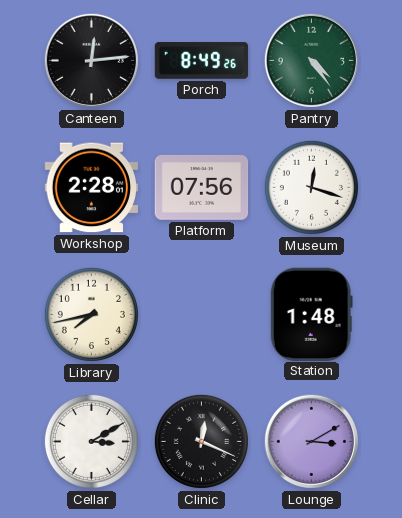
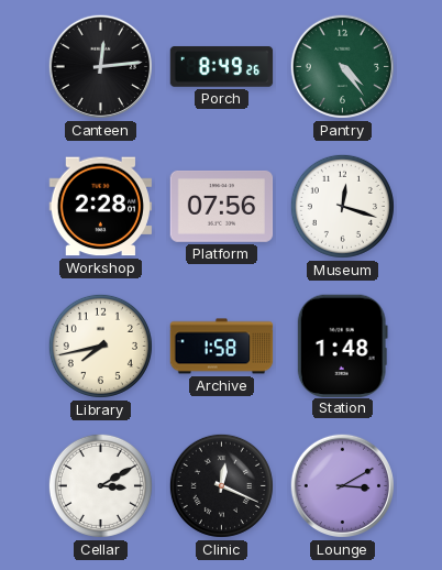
Archive: none -> 1:58 (222, 347)
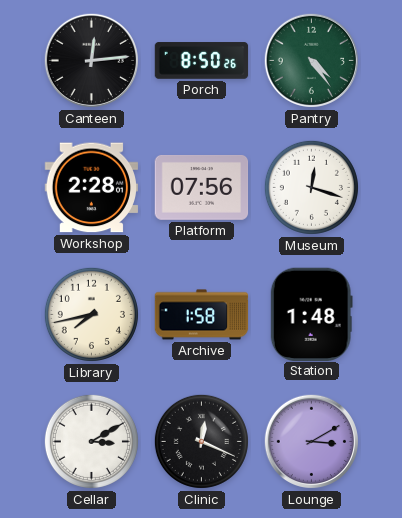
Porch: 8:49 -> 8:50 (202, 61)
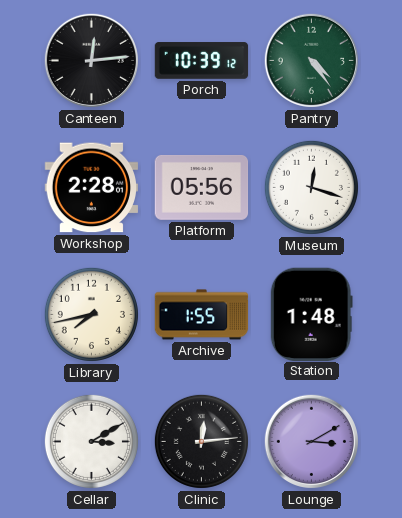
Porch: 8:50 -> 10:39 (202, 61)
Platform: 07:56 -> 05:56 (202, 187)
Archive: 1:58 -> 1:55 (202, 315)
Clinic: 12:19 -> 12:14 (201, 441)
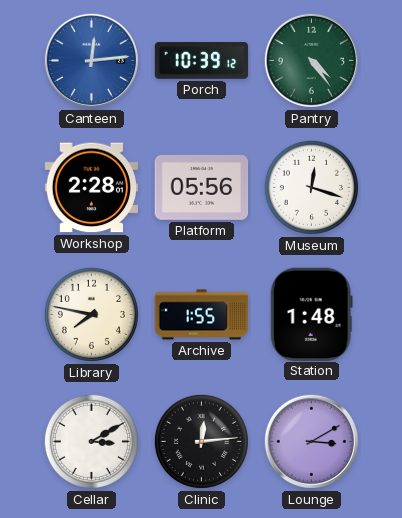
Canteen dial: black -> blue (91, 60)
Library: 7:43 -> 7:47 (91, 314)
